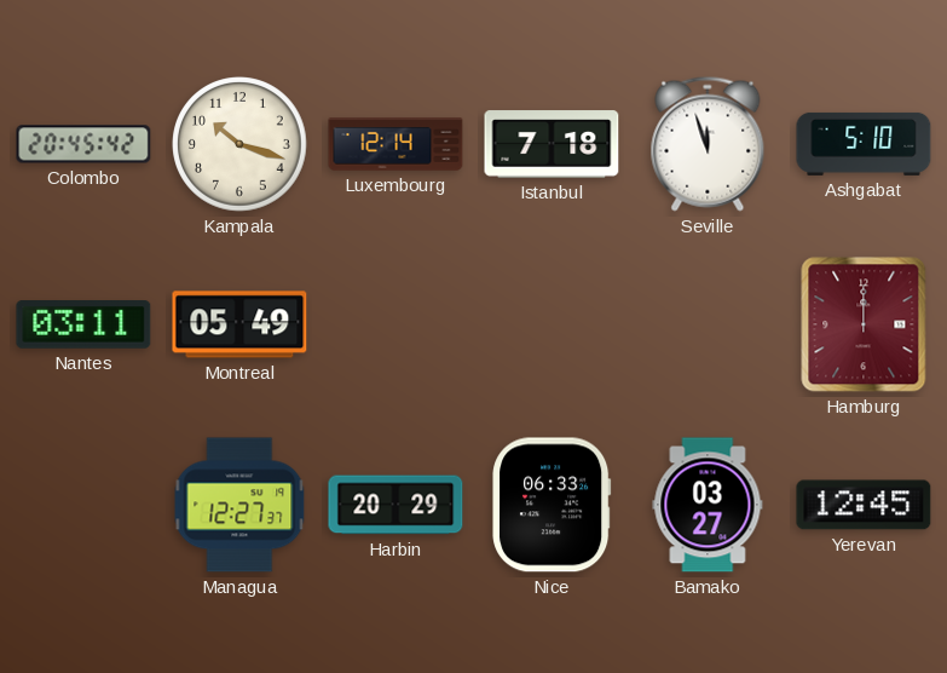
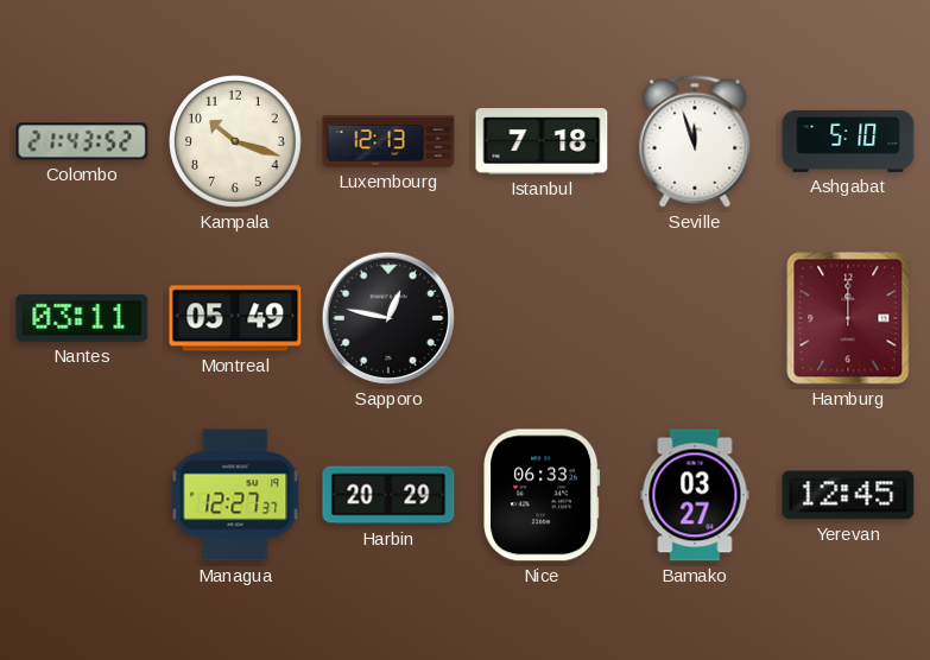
Colombo: 20:45 -> 21:43 (82, 141)
Luxembourg: 12:14 -> 12:13 (388, 141)
Sapporo: none -> 12:47 (388, 318)
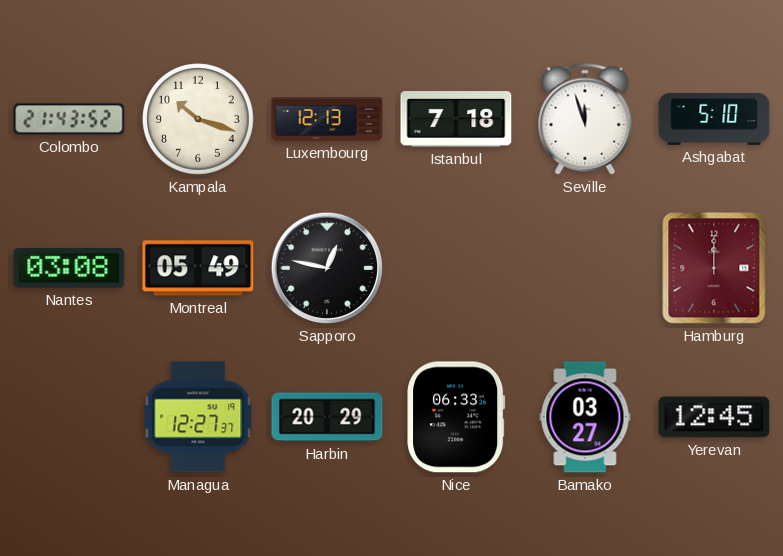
Nantes: 03:11 -> 03:08 (69, 269)
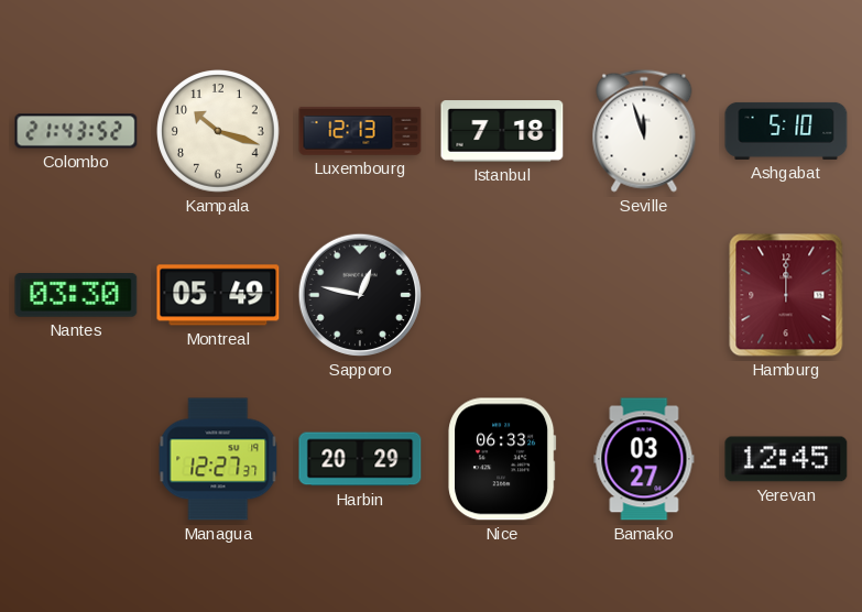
Nantes: 03:08 -> 03:30 (76, 296)
